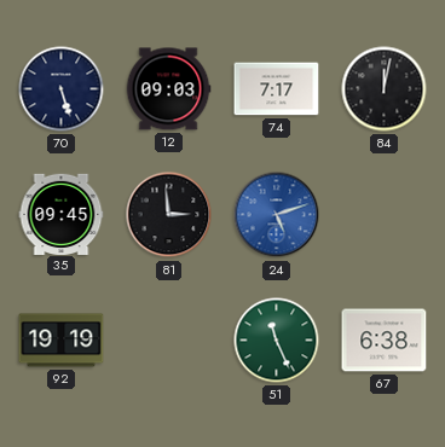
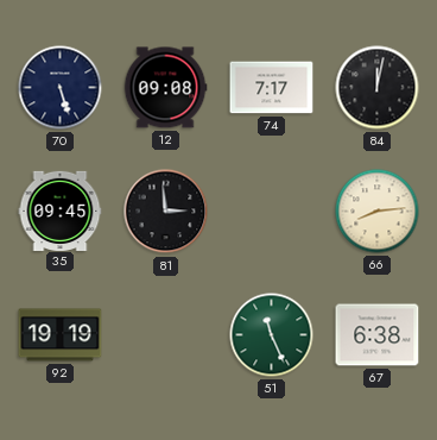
12: 09:03 -> 09:08 (165, 88)
24: 5:12 -> none (277, 215)
66: none -> 8:14 (378, 212)
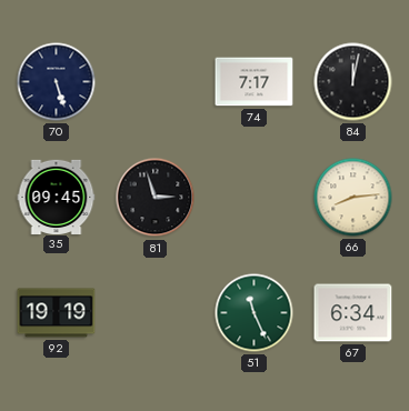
12: 09:08 -> none (165, 88)
81: 2:59 -> 2:57 (156, 198)
67: 6:38 -> 6:34 (353, 313)
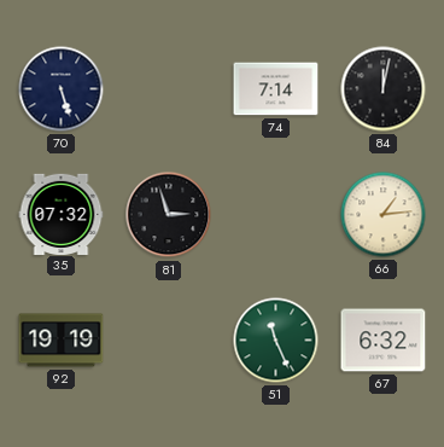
74: 7:17 -> 7:14 (276, 89)
35: 09:45 -> 07:32 (62, 214)
66: 8:14 -> 1:14 (384, 215)
67: 6:34 -> 6:32 (384, 341)
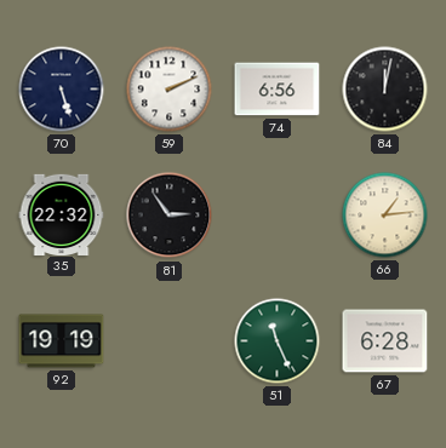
59: none -> 2:11 (170, 90)
74: 7:14 -> 6:56 (278, 90)
35: 07:32 -> 22:32 (62, 214)
81: 2:57 -> 2:54 (170, 216)
67: 6:32 -> 6:28 (385, 341)
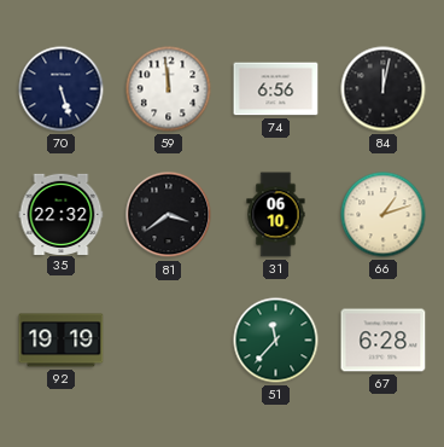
59: 2:11 -> 11:59 (169, 89)
81: 2:54 -> 3:39 (169, 215)
31: none -> 06:10 (276, 215)
66: 1:14 -> 1:12 (384, 215)
51: 11:26 -> 11:37 (276, 341)
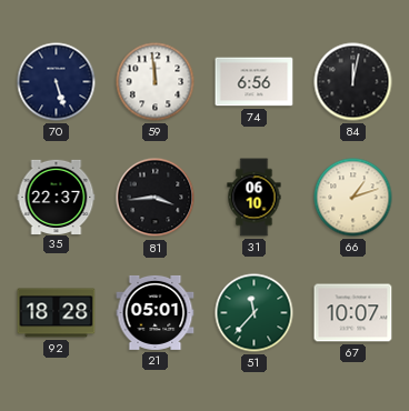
35: 22:32 -> 22:37 (57, 197)
81: 3:39 -> 3:44 (156, 198)
92: 19:19 -> 18:28 (57, 313)
21: none -> 05:01 (156, 312)
67: 6:28 -> 10:07 (353, 313)
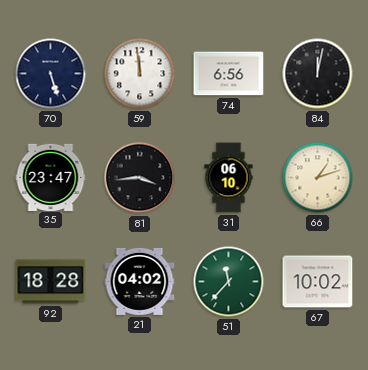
35: 22:37 -> 23:47 (51, 177)
21: 05:01 -> 04:02 (140, 281)
67: 10:07 -> 10:02 (318, 282)
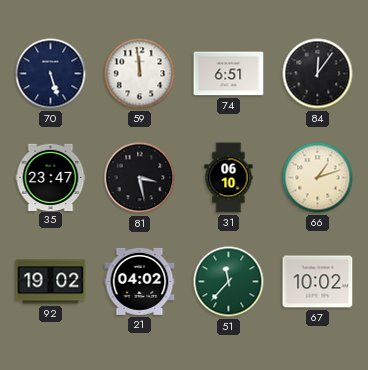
74: 6:56 -> 6:51 (229, 74)
84: 12:02 -> 12:06 (318, 74)
81: 3:44 -> 3:28 (140, 178)
92: 18:28 -> 19:02 (51, 282)
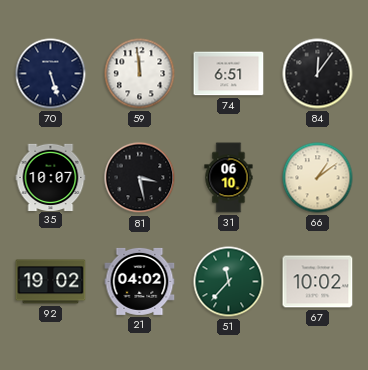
35: 23:47 -> 10:07 (51, 177)
66: 1:12 -> 1:09 (318, 178)
